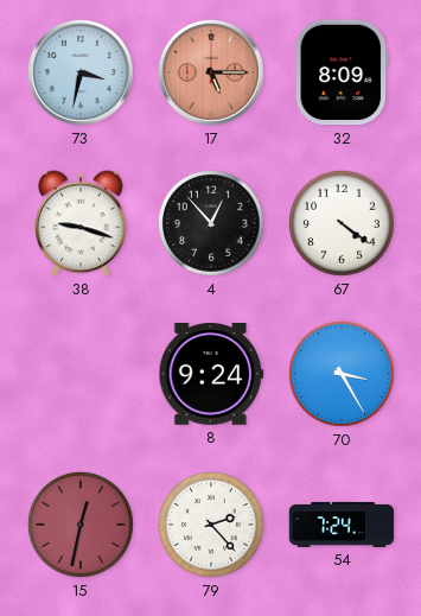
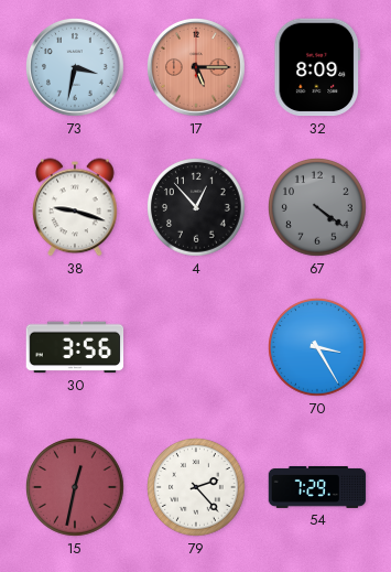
67 dial: white -> grey (318, 208)
30: none -> 3:56 (75, 347)
8: 9:24 -> none (211, 375)
54: 7:24 -> 7:29 (317, 487)
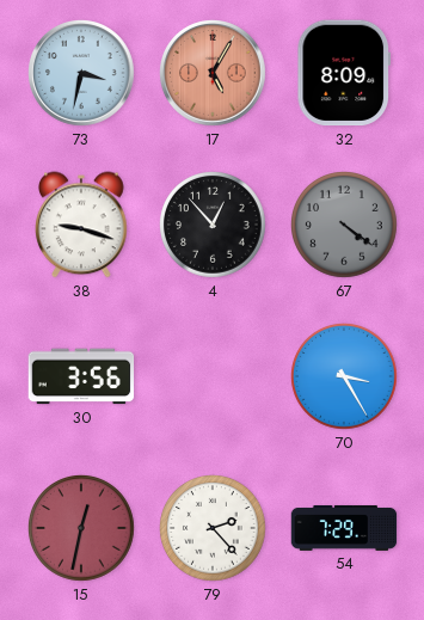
17: 5:15 -> 5:05 (214, 74)
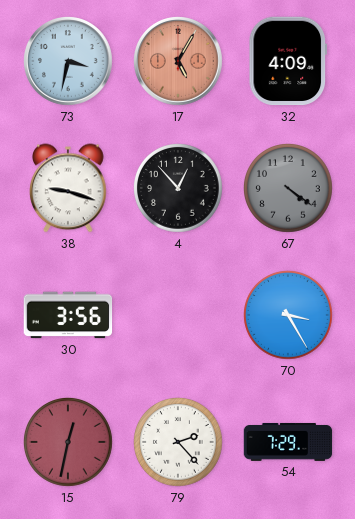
32: 8:09 -> 4:09 (287, 61)
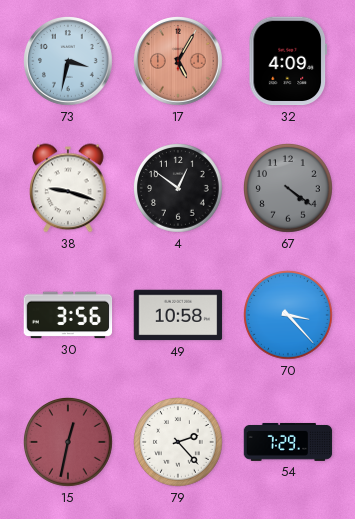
4: 12:53 -> 12:51 (179, 189)
49: none -> 10:58 (178, 315)
70: 3:25 -> 3:23 (289, 316)
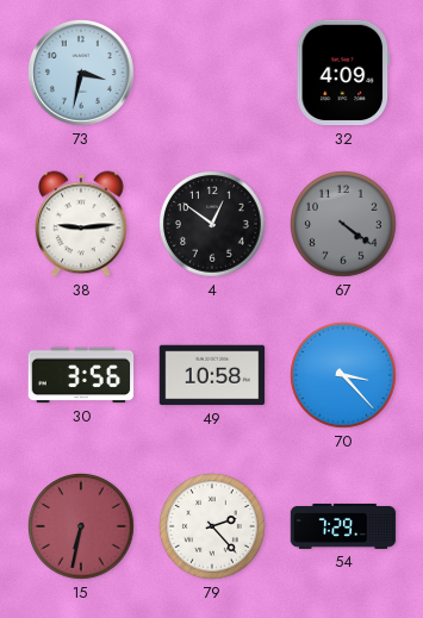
17: 5:05 -> none (179, 62)
38: 9:18 -> 9:14 (81, 224)
15: 12:32 -> 6:32 (82, 528)
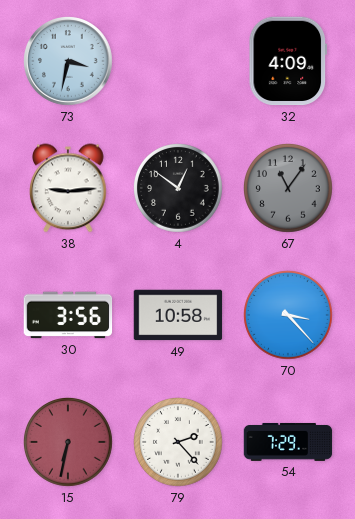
67: 4:21 -> 11:06 (289, 189)
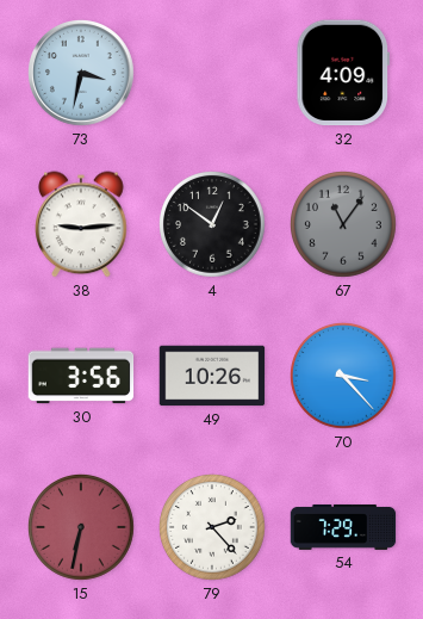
49: 10:58 -> 10:26 (212, 376)
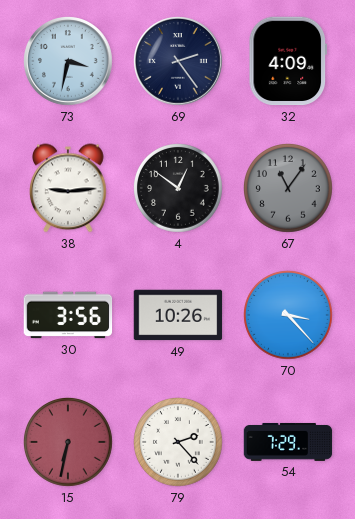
69: none -> 2:24 (179, 62)
